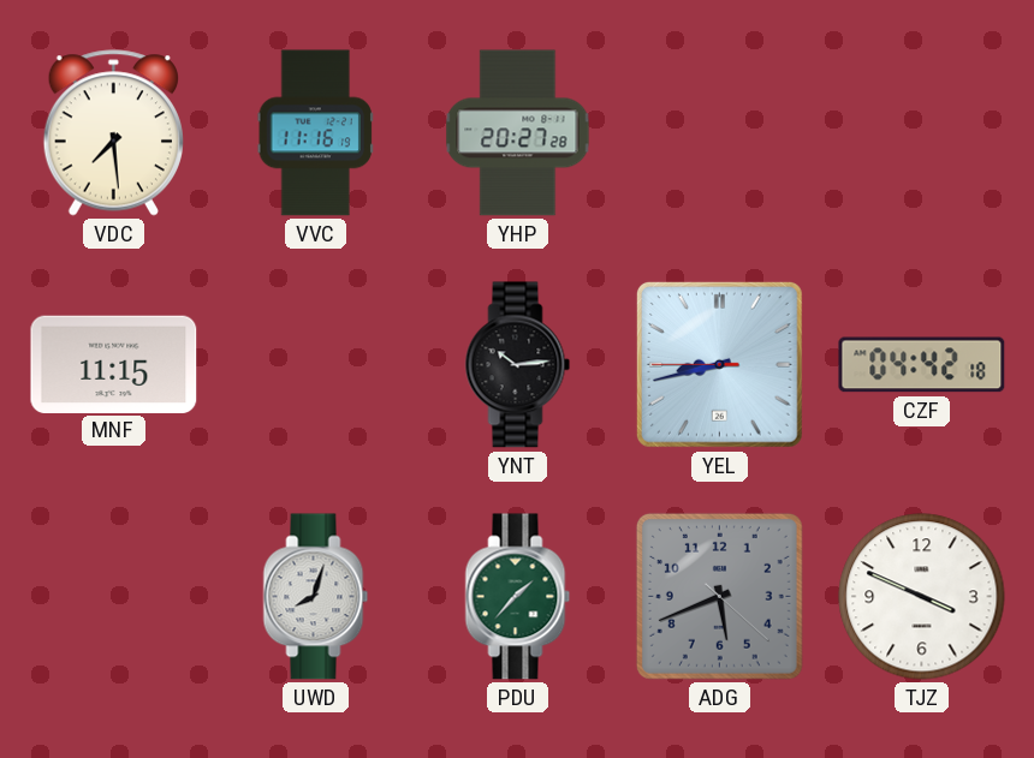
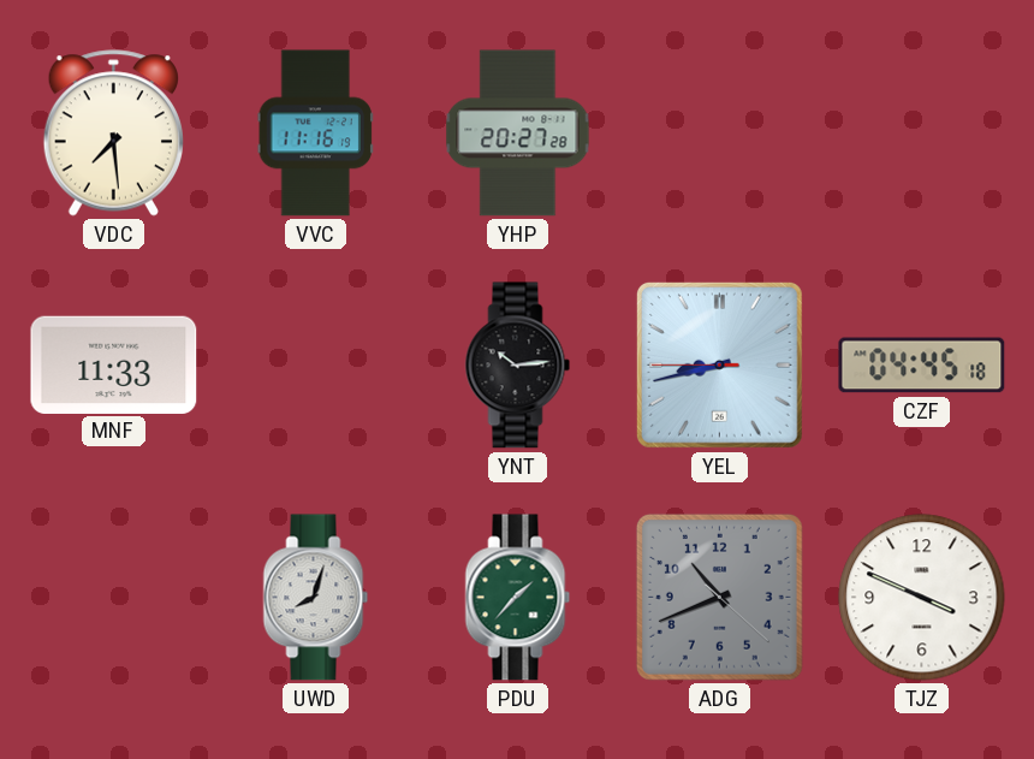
MNF: 11:15 -> 11:33 (114, 364)
CZF: 04:42 -> 04:45 (922, 366)
ADG: 5:41 -> 10:41 (719, 597)
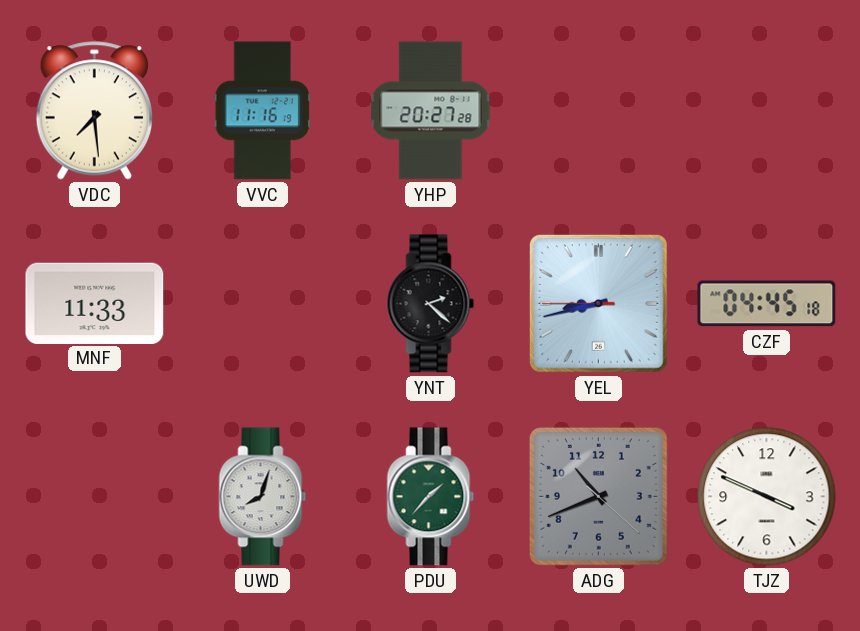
YNT: 10:14 -> 2:22 (431, 304)
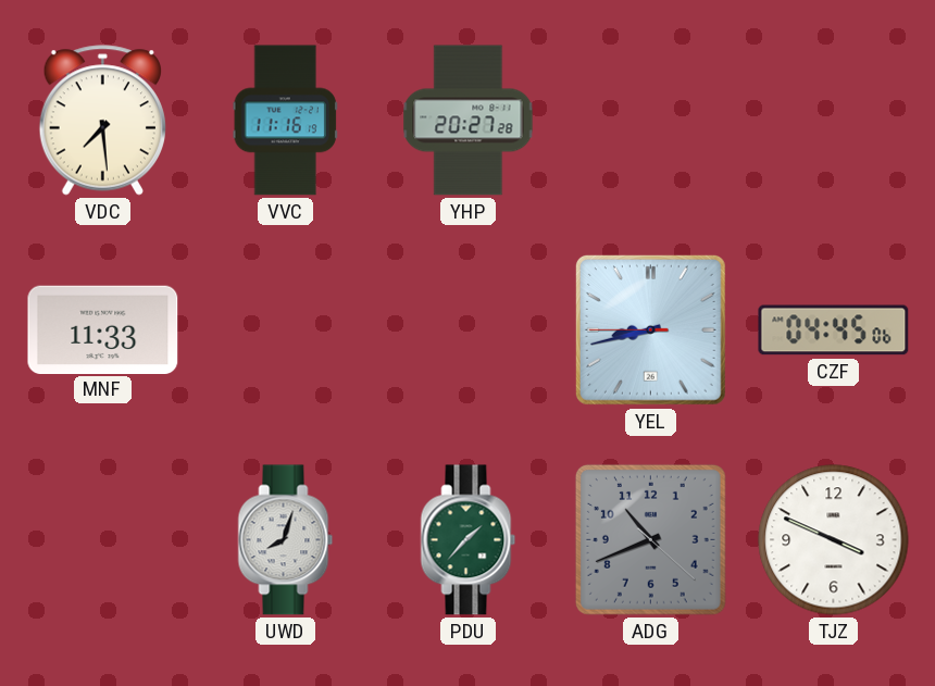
YNT: 2:22 -> none (431, 304)
CZF: 04:45:18 -> 04:45:06 (834, 330)
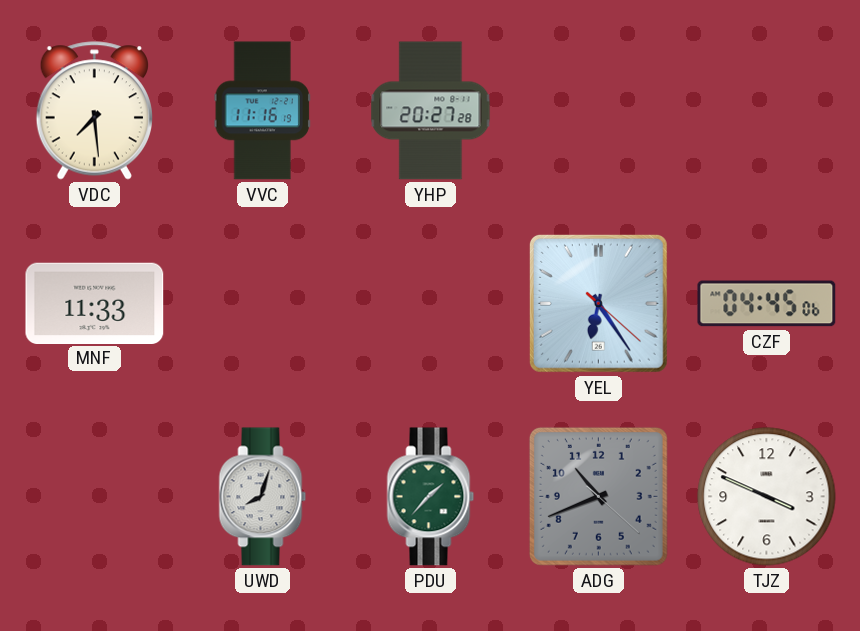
YEL: 8:42 -> 6:24 (598, 303)
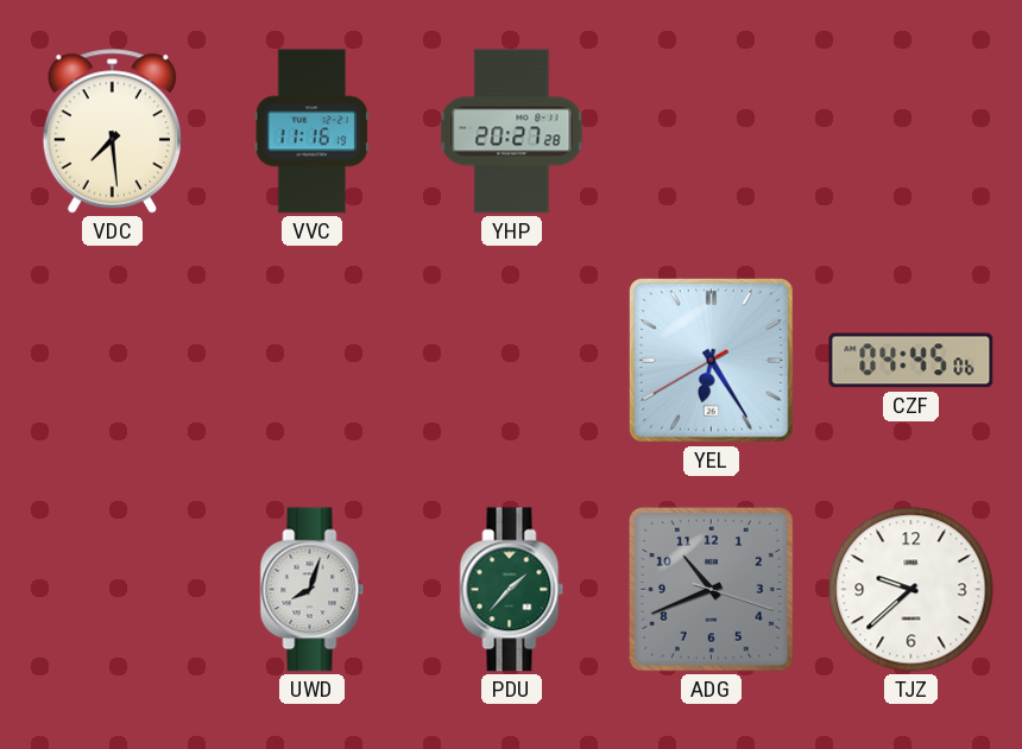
MNF: 11:33 -> none (95, 303)
YEL: 6:24:22 -> 6:24:40 (711, 360)
ADG: 10:41:22 -> 10:41:18 (711, 589)
TJZ: 3:49 -> 9:38 (911, 590)
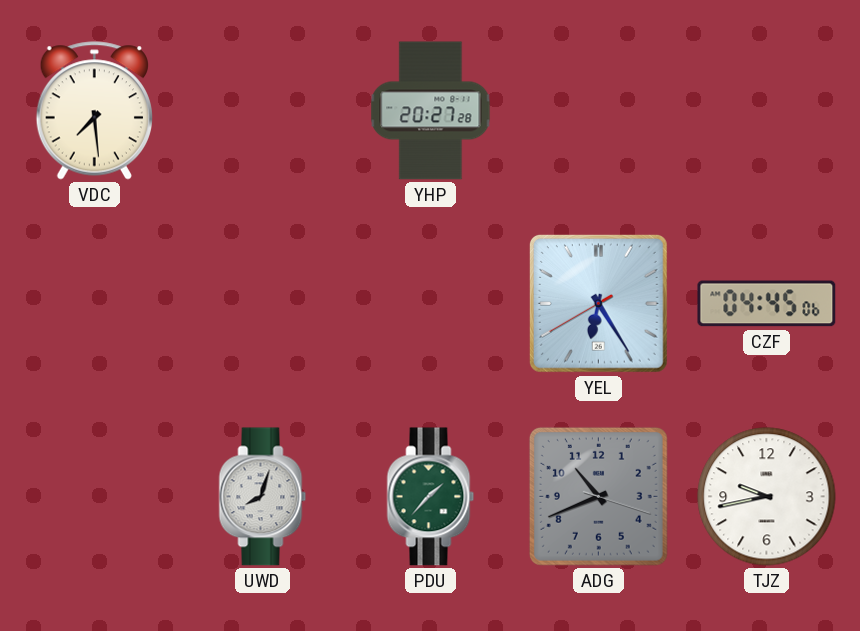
VVC: 11:16 -> none (311, 132)
TJZ: 9:38 -> 9:43 (767, 497)
